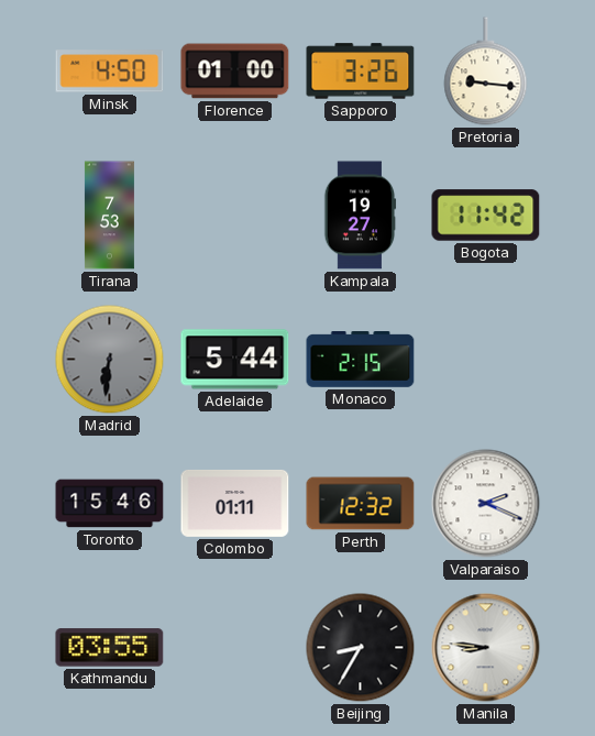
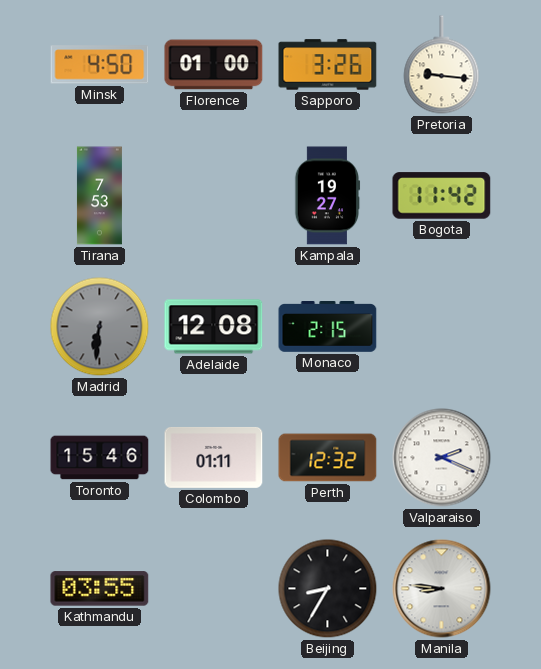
Adelaide: 5:44 -> 12:08 (214, 327)
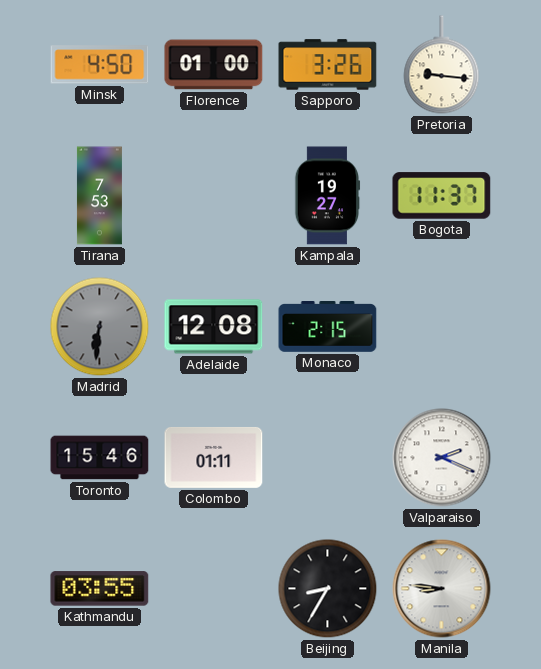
Bogota: 11:42 -> 11:37 (442, 196)
Perth: 12:32 -> none (328, 458)
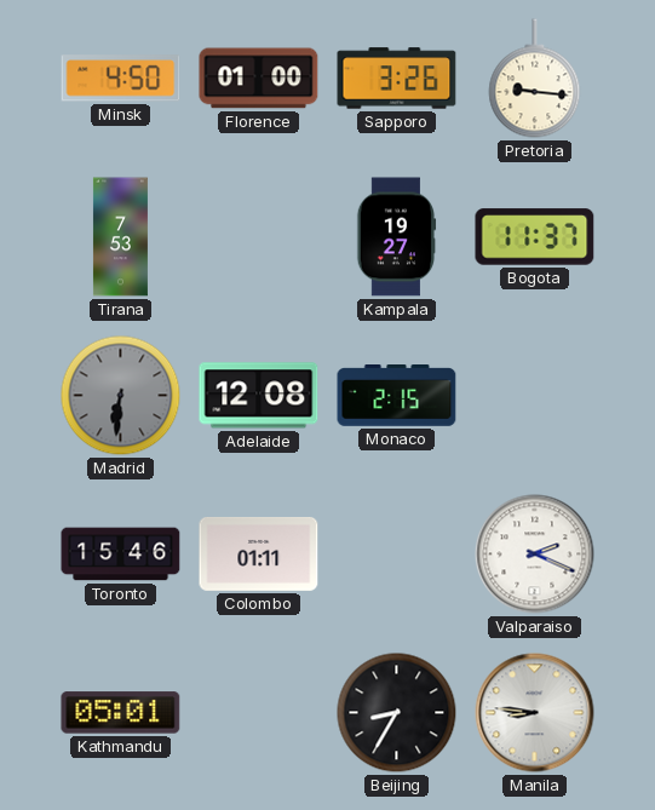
Kathmandu: 03:55 -> 05:01 (121, 713)
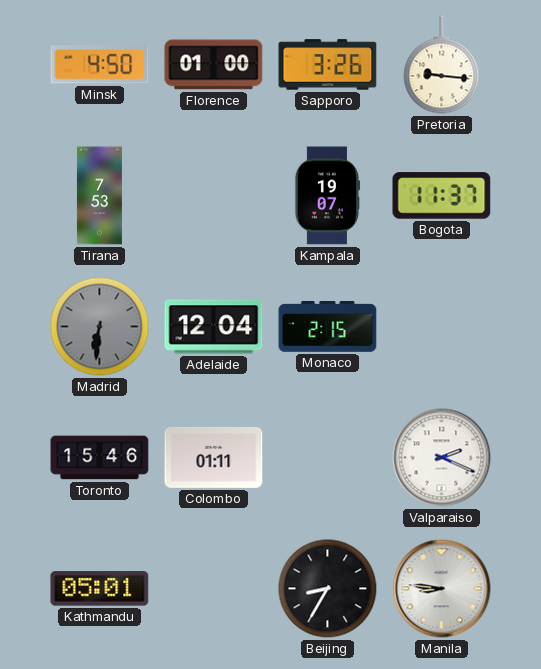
Kampala: 19:27 -> 19:07 (327, 196)
Adelaide: 12:08 -> 12:04 (214, 327)
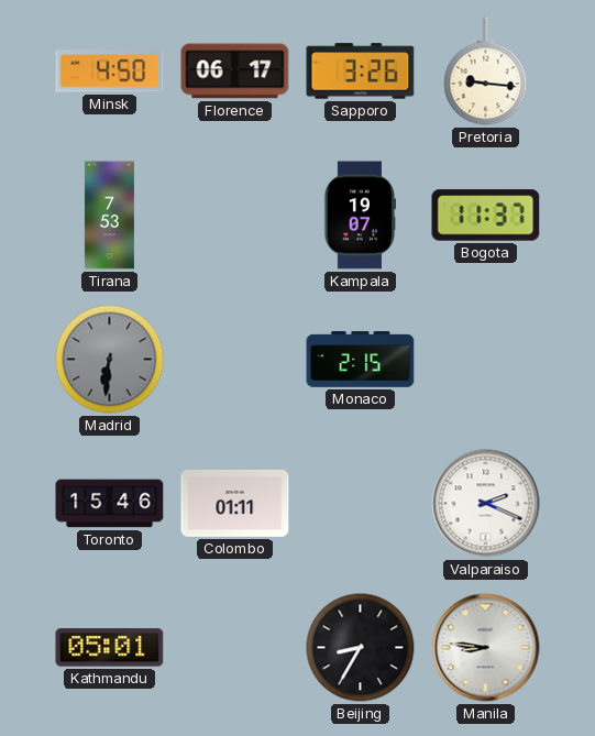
Florence: 01:00 -> 06:17 (235, 72)
Adelaide: 12:04 -> none (214, 327)
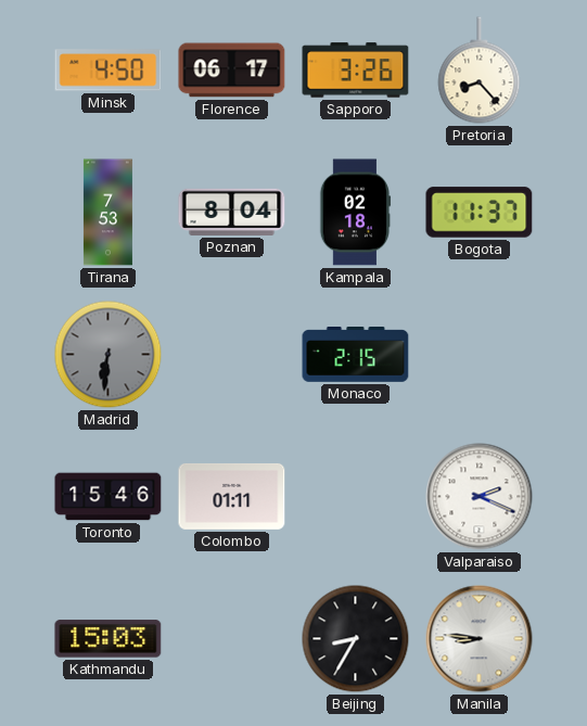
Pretoria: 9:16 -> 8:23 (480, 71)
Poznan: none -> 8:04 (232, 212)
Kampala: 19:07 -> 02:18 (355, 213)
Kathmandu: 05:01 -> 15:03 (109, 639)
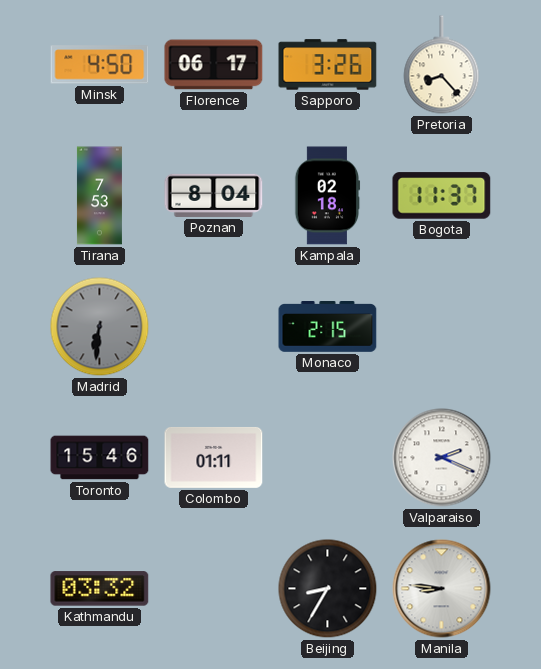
Kathmandu: 15:03 -> 03:32 (100, 589)
